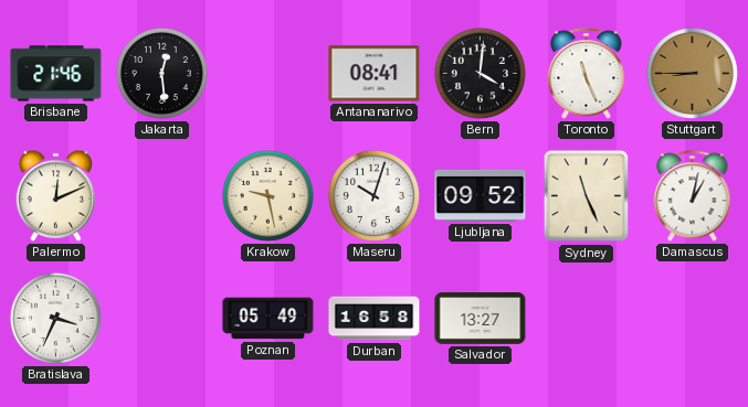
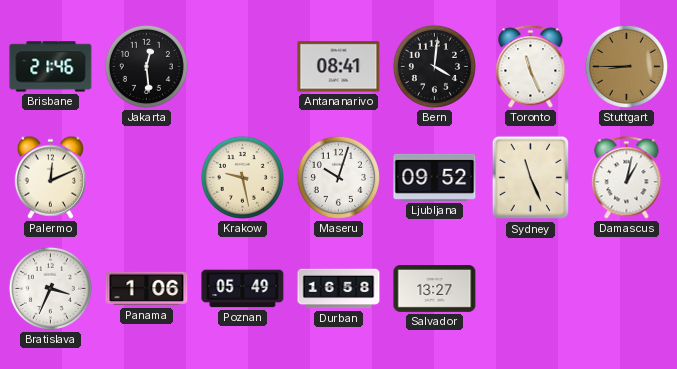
Panama: none -> 1:06 (147, 289)
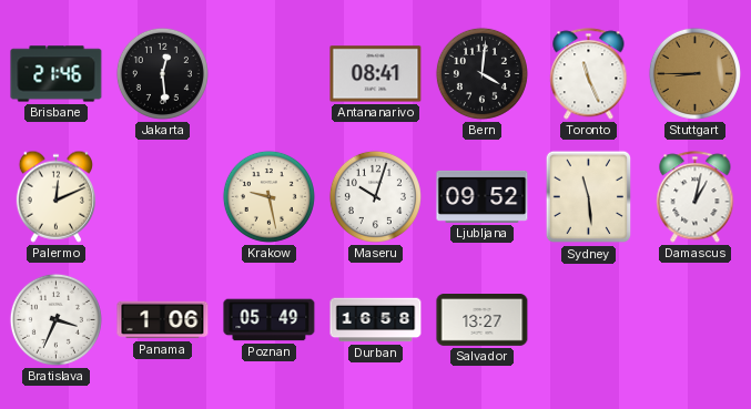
Sydney: 11:26 -> 11:29 (589, 197)
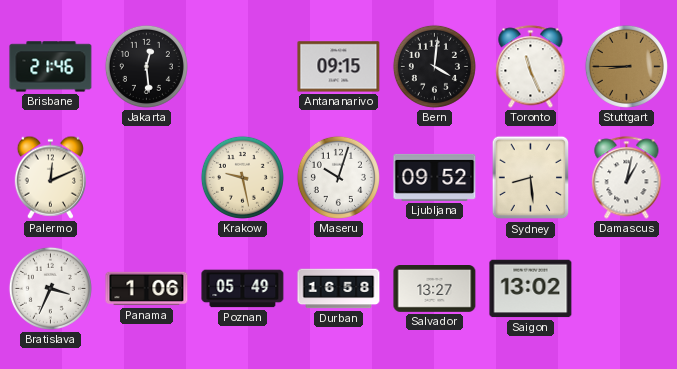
Antananarivo: 08:41 -> 09:15 (339, 67)
Sydney: 11:29 -> 8:29 (531, 178)
Saigon: none -> 13:02 (531, 289)
